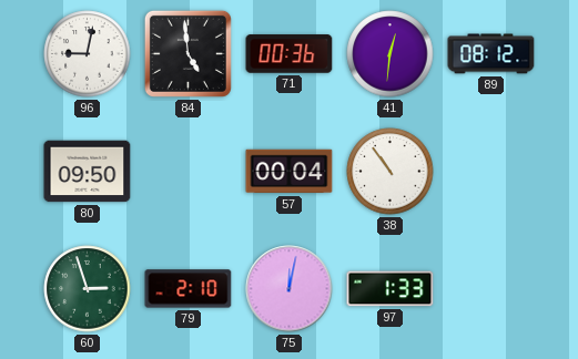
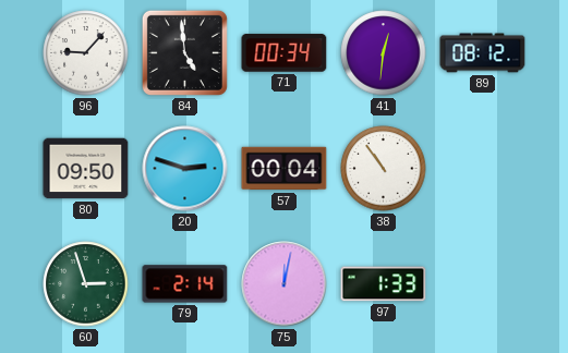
96: 9:02 -> 9:07 (86, 53)
71: 00:36 -> 00:34 (285, 53)
20: none -> 2:48 (185, 169)
79: 2:10 -> 2:14 (185, 284)
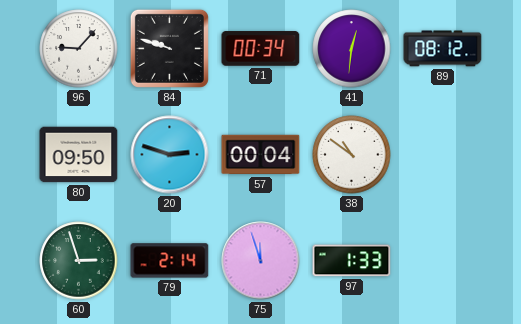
84: 4:59 -> 9:48 (169, 48)
38: 10:54 -> 10:51 (352, 155)
75: 12:02 -> 11:57 (261, 261)
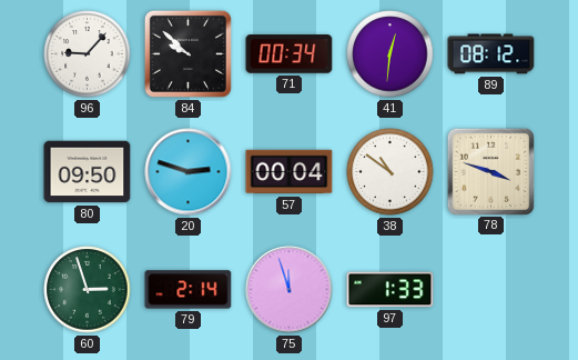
84: 9:48 -> 9:52 (187, 53)
78: none -> 3:48 (490, 171)
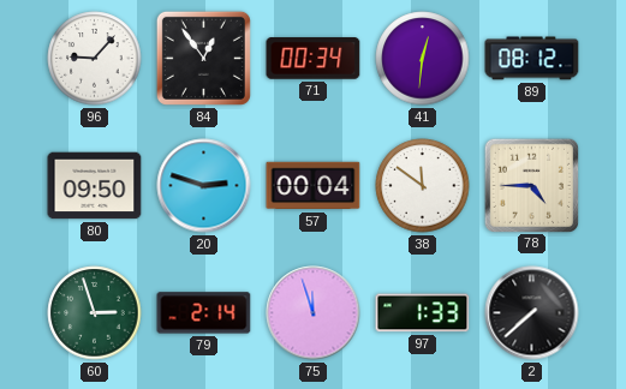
84: 9:52 -> 12:54 (203, 58)
38: 10:51 -> 11:51 (423, 186)
78: 3:48 -> 4:45 (531, 185)
2: none -> 7:38 (532, 313)
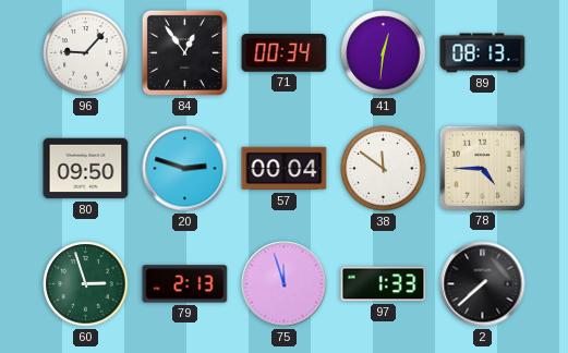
89: 08:12 -> 08:13 (483, 53)
79: 2:14 -> 2:13 (185, 284)
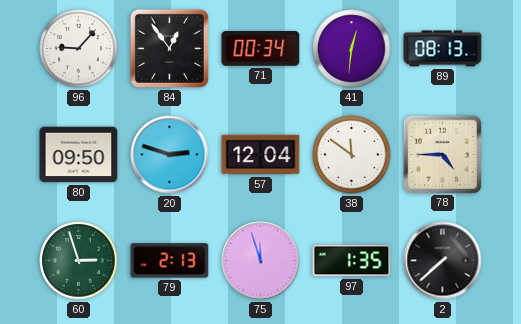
57: 00:04 -> 12:04 (261, 155)
97: 1:33 -> 1:35 (352, 261)
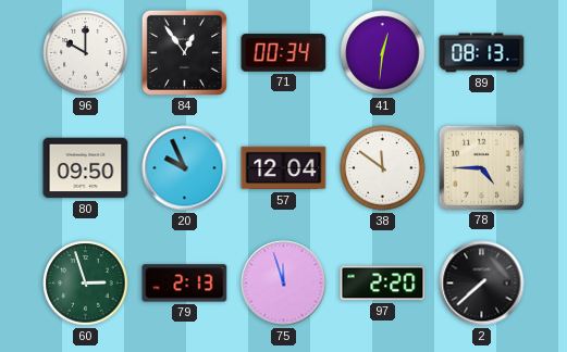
96: 9:07 -> 10:00 (86, 53)
20: 2:48 -> 9:56 (185, 168)
97: 1:35 -> 2:20 (383, 284)
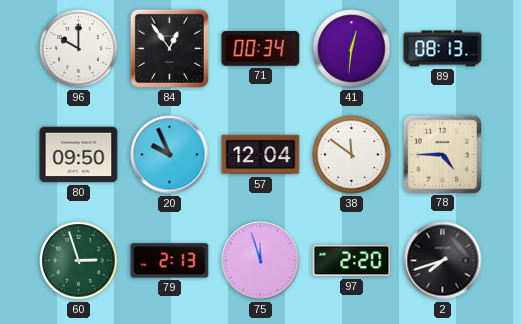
2: 7:38 -> 7:42 (443, 261)
